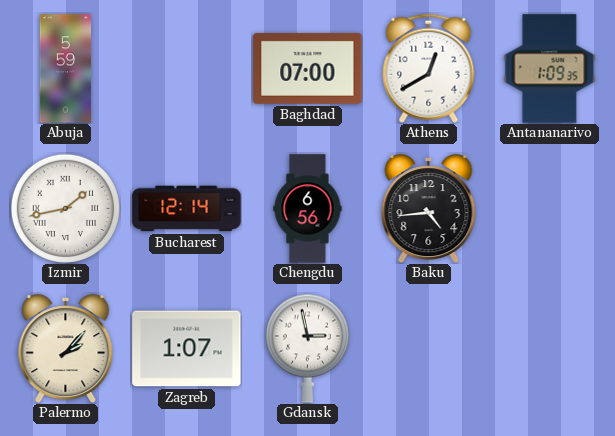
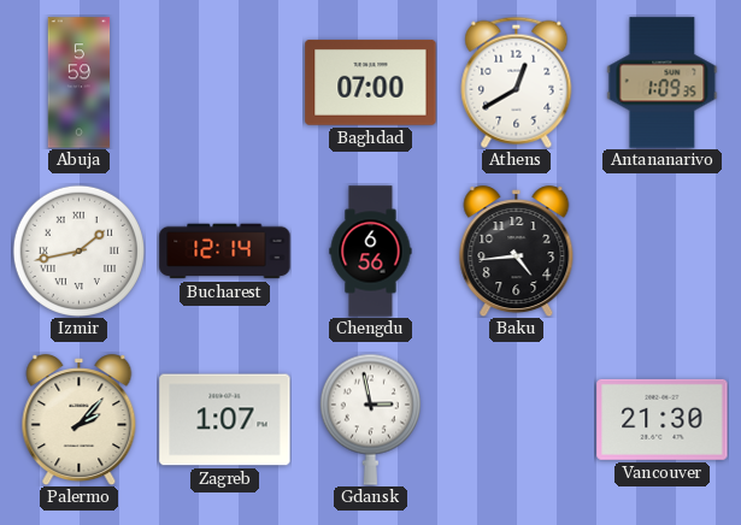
Vancouver: none -> 21:30 (663, 419)
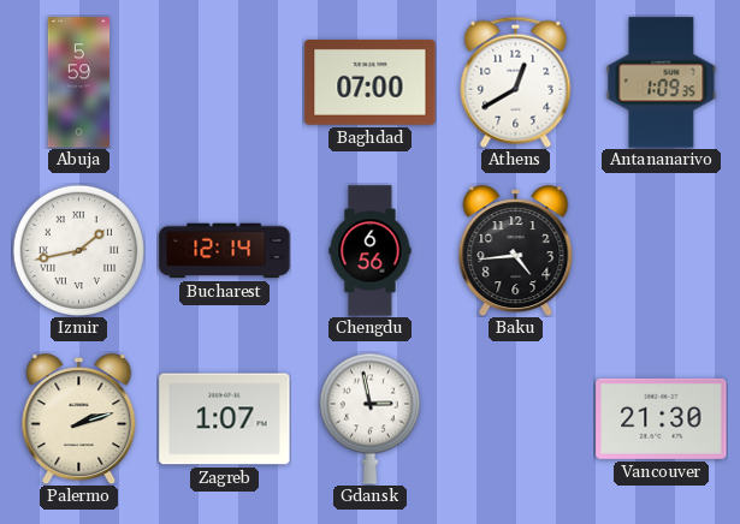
Palermo: 2:07 -> 2:12 (79, 419)
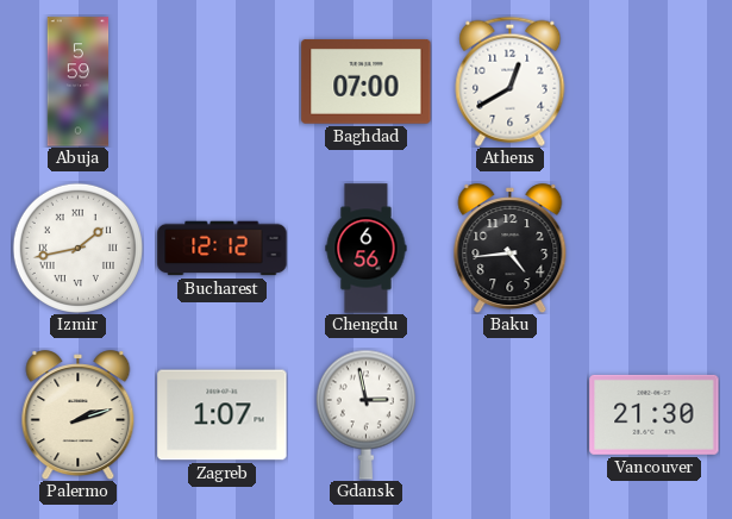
Antananarivo: 1:09 -> none (662, 83)
Bucharest: 12:14 -> 12:12 (223, 249)
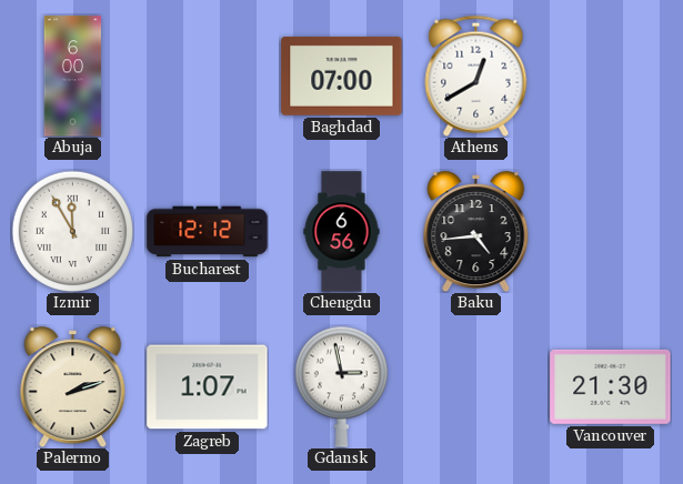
Abuja: 5:59 -> 6:00 (73, 77)
Izmir: 1:43 -> 11:55 (72, 231)
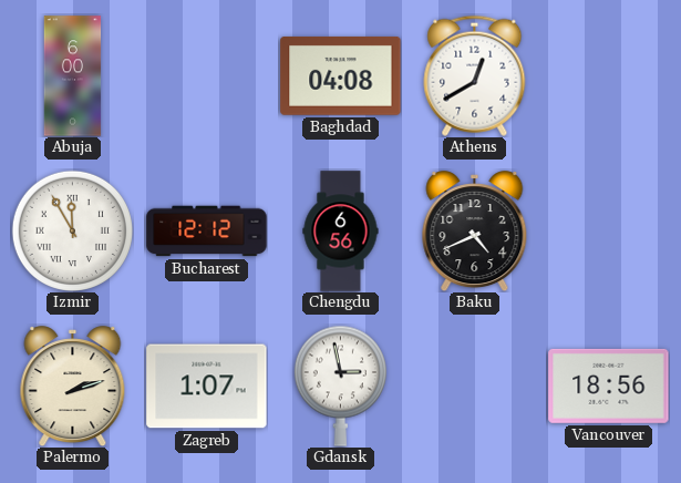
Baghdad: 07:00 -> 04:08 (341, 75)
Baku: 4:44 -> 4:41 (475, 232)
Vancouver: 21:30 -> 18:56 (609, 386)
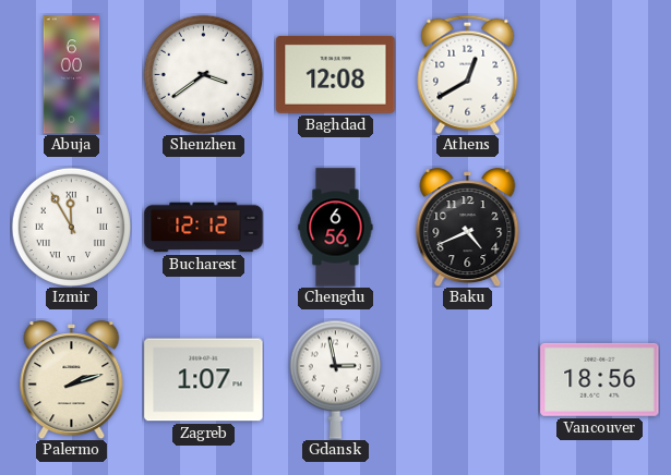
Shenzhen: none -> 3:39 (203, 74)
Baghdad: 04:08 -> 12:08 (336, 74)
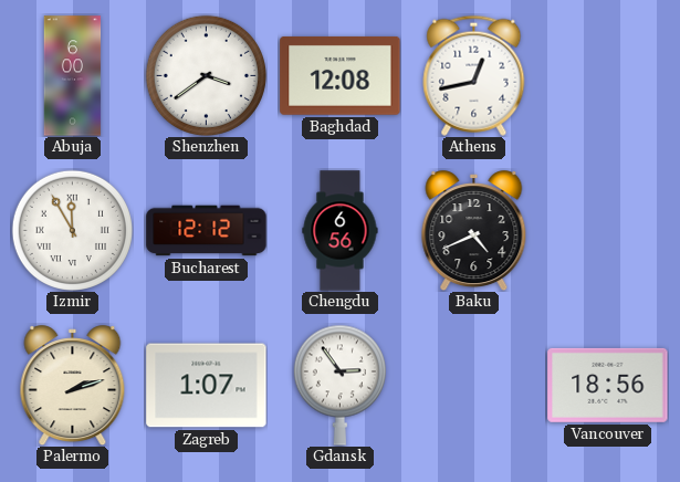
Athens: 12:40 -> 12:43 (474, 75)
Gdansk: 2:58 -> 2:54 (339, 385)
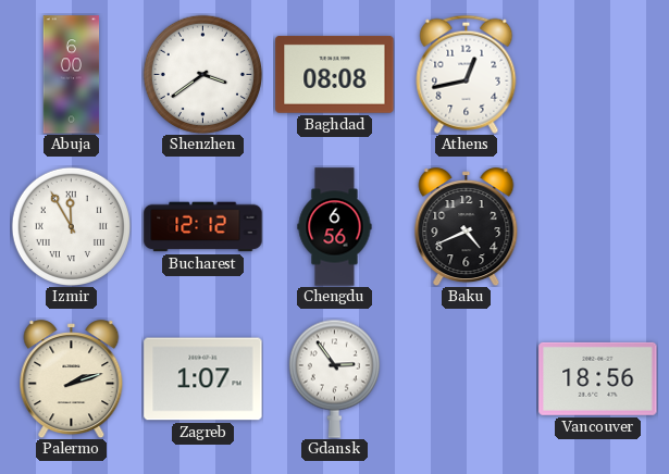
Baghdad: 12:08 -> 08:08 (335, 74)
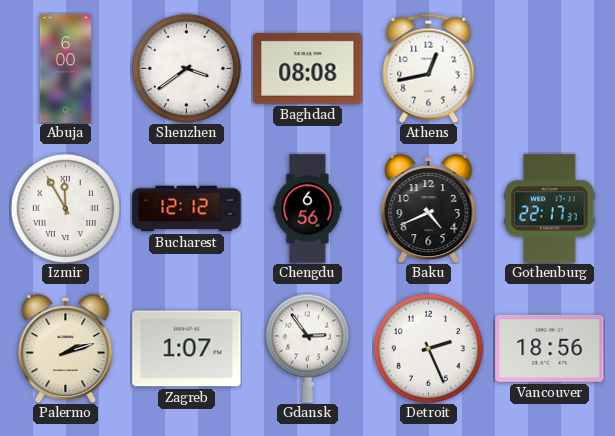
Gothenburg: none -> 22:17 (550, 209)
Detroit: none -> 2:26 (428, 348)
